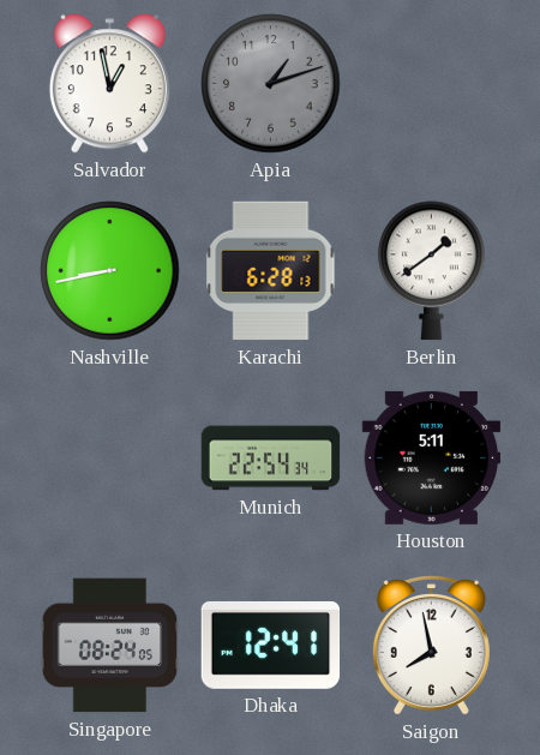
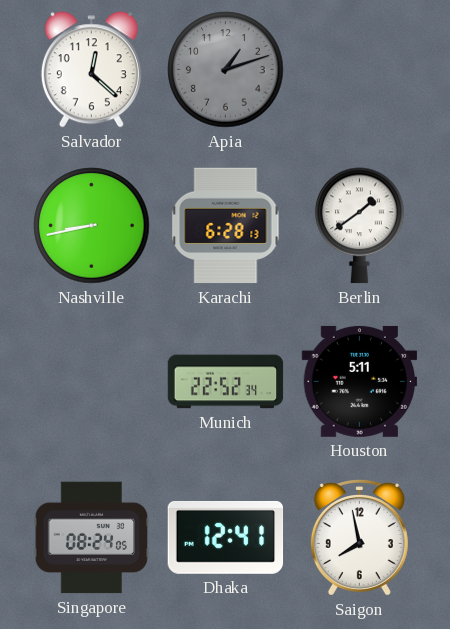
Salvador: 12:58 -> 12:22 (91, 70)
Munich: 22:54 -> 22:52 (226, 382)
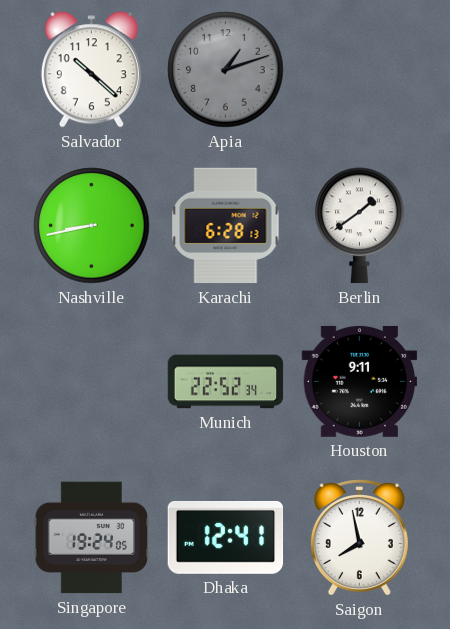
Salvador: 12:22 -> 10:22 (91, 70)
Houston: 5:11 -> 9:11 (360, 381)
Singapore: 08:24 -> 19:24 (92, 538)
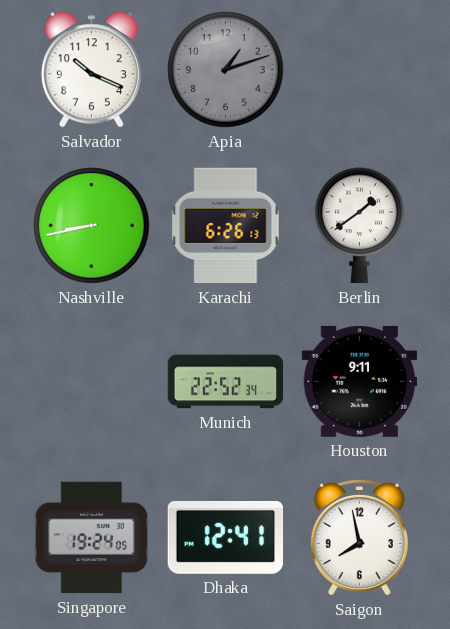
Salvador: 10:22 -> 10:19 (91, 70)
Karachi: 6:28 -> 6:26 (226, 226)
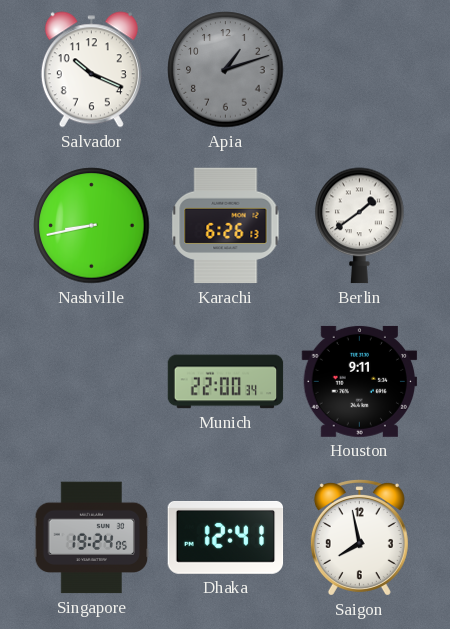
Munich: 22:52 -> 22:00 (226, 382)
